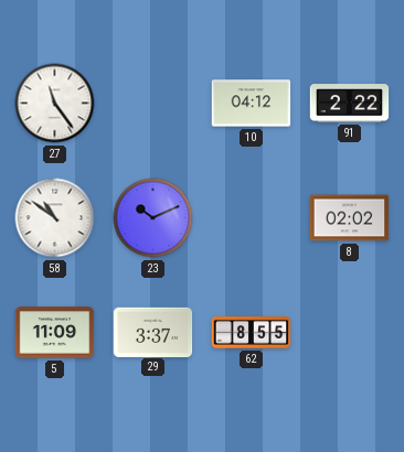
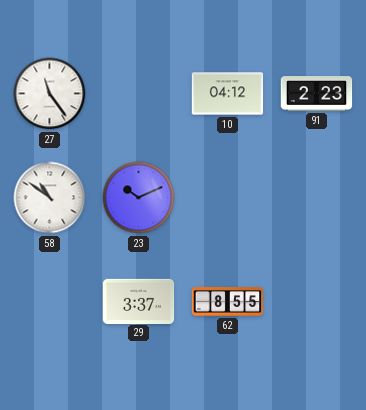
91: 2:22 -> 2:23 (317, 94)
8: 02:02 -> none (350, 218)
5: 11:09 -> none (55, 333)
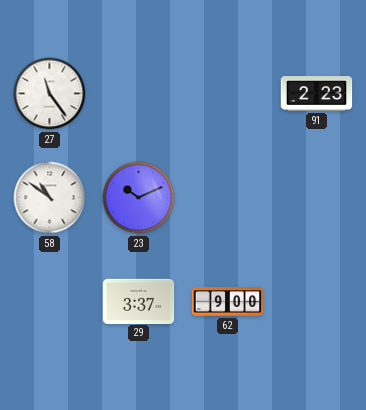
10: 04:12 -> none (228, 94)
62: 8:55 -> 9:00 (228, 302)
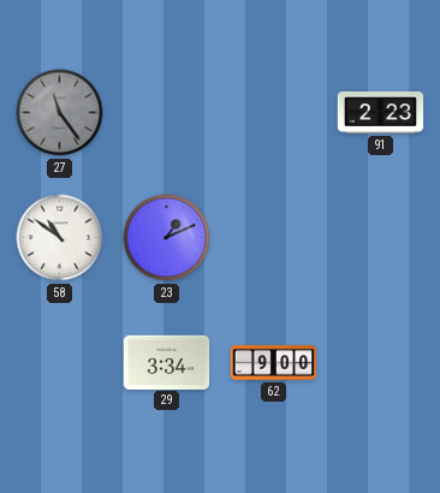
27 dial: white -> grey (60, 113)
23: 10:11 -> 1:11 (167, 238)
29: 3:37 -> 3:34 (167, 362)
